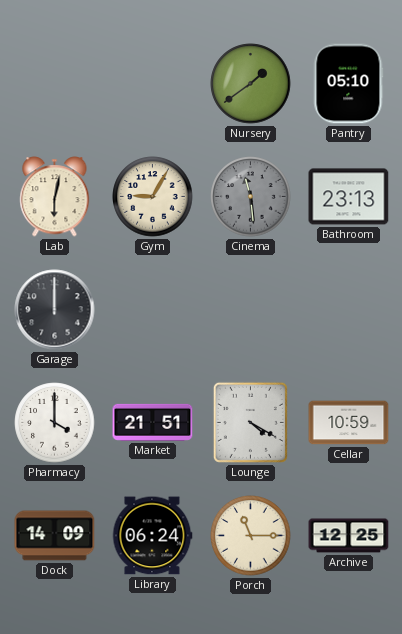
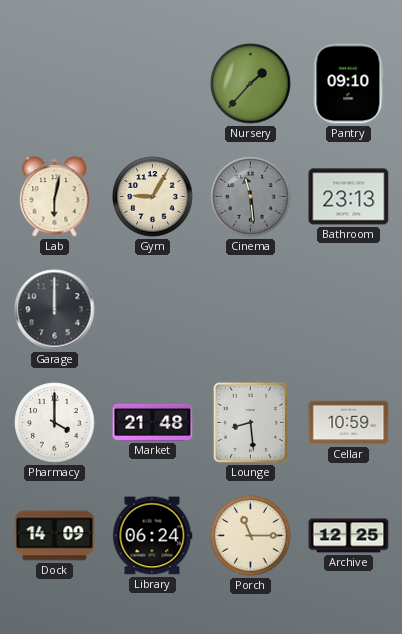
Nursery: 1:39 -> 1:37 (251, 84)
Pantry: 05:10 -> 09:10 (348, 84)
Market: 21:51 -> 21:48 (153, 422)
Lounge: 4:20 -> 8:29 (250, 422)
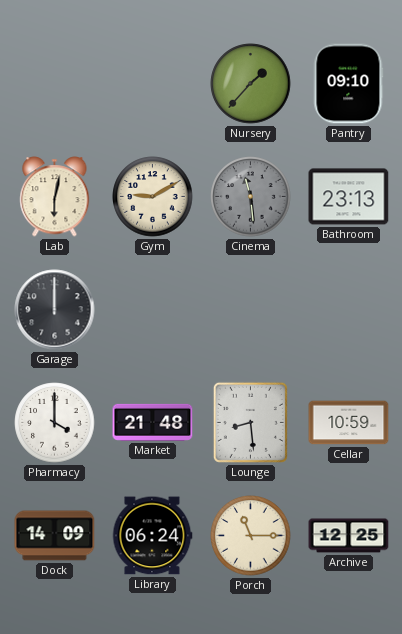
Gym: 9:05 -> 9:10 (153, 197)
